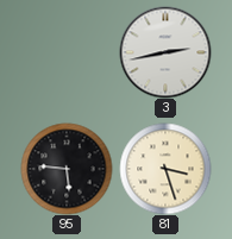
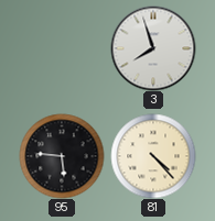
3: 2:43 -> 7:57 (153, 48)
81: 3:27 -> 4:23 (153, 156)
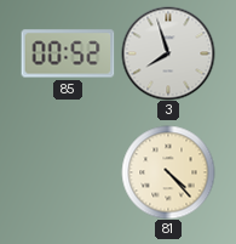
85: none -> 00:52 (68, 53)
95: 5:46 -> none (62, 156)
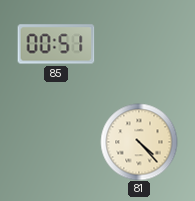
85: 00:52 -> 00:51 (56, 44)
3: 7:57 -> none (168, 53)
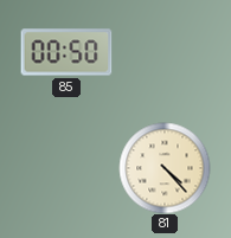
85: 00:51 -> 00:50 (66, 52)
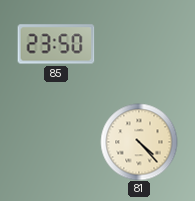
85: 00:50 -> 23:50 (56, 44)
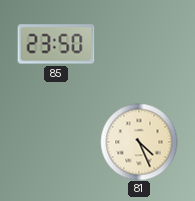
81: 4:23 -> 4:26 (139, 142)
